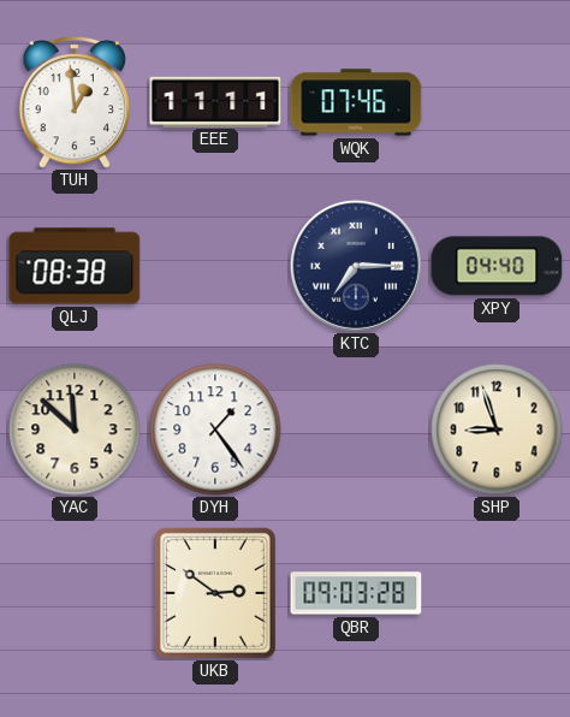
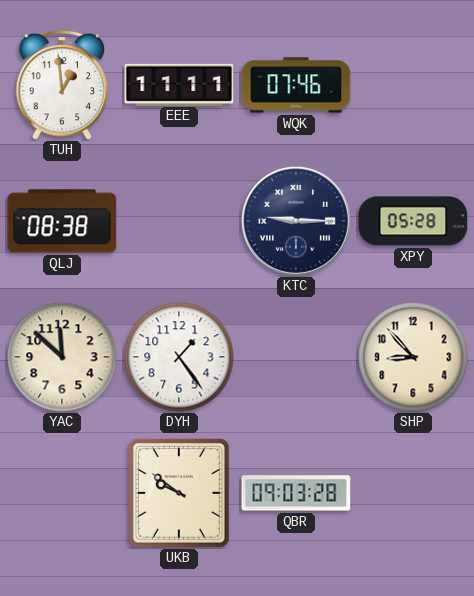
KTC: 7:15 -> 9:15 (296, 221)
XPY: 04:40 -> 05:28 (413, 221)
SHP: 8:57 -> 8:53 (413, 357)
UKB: 2:51 -> 9:51 (179, 493)
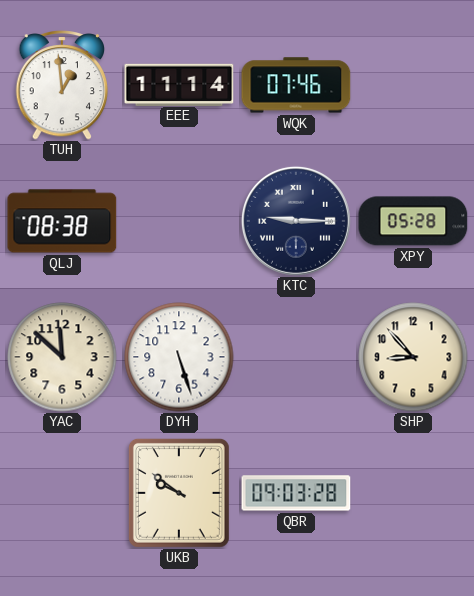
EEE: 11:11 -> 11:14 (179, 84)
DYH: 1:24 -> 5:27 (179, 357)
